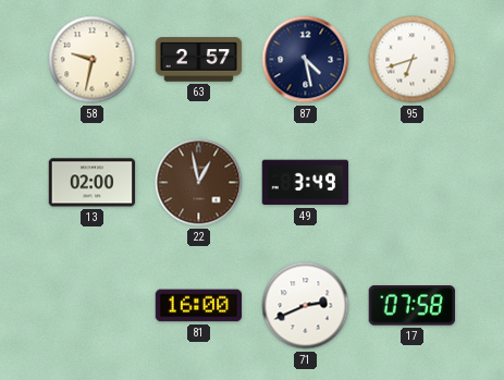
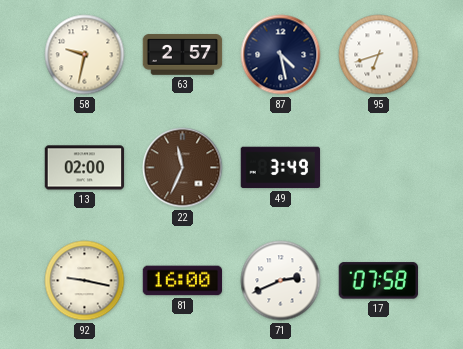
22: 12:58 -> 11:34 (183, 168)
92: none -> 9:17 (85, 281)
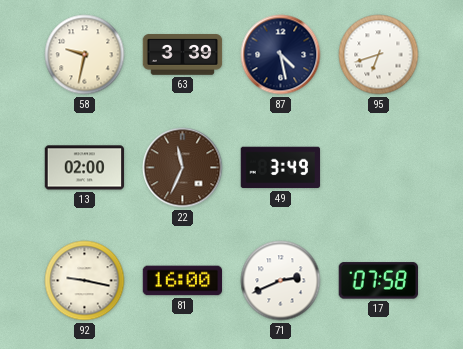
63: 2:57 -> 3:39 (183, 55)
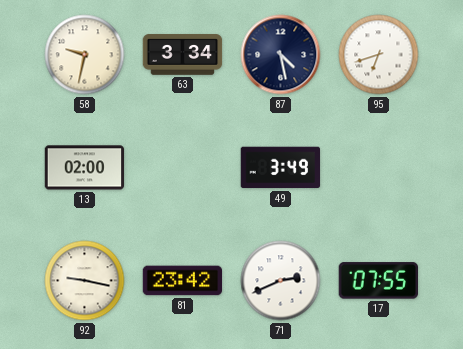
63: 3:39 -> 3:34 (183, 55)
22: 11:34 -> none (183, 168)
81: 16:00 -> 23:42 (183, 281)
17: 07:58 -> 07:55 (378, 281)
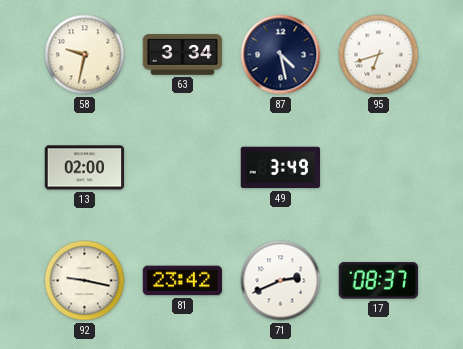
17: 07:55 -> 08:37 (378, 281)
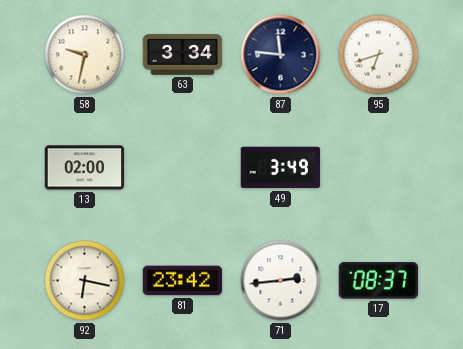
87: 4:28 -> 11:46 (281, 55)
92: 9:17 -> 6:17 (85, 281)
71: 2:41 -> 2:44 (281, 281)
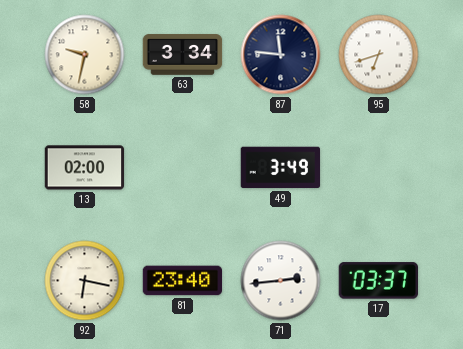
81: 23:42 -> 23:40 (183, 281)
17: 08:37 -> 03:37 (378, 281)
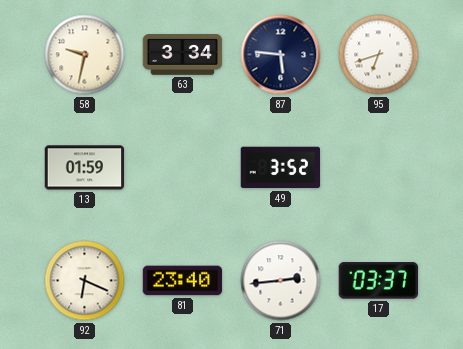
87: 11:46 -> 5:46 (281, 55)
13: 02:00 -> 01:59 (85, 168)
49: 3:49 -> 3:52 (281, 168)
92: 6:17 -> 6:19 (85, 281)
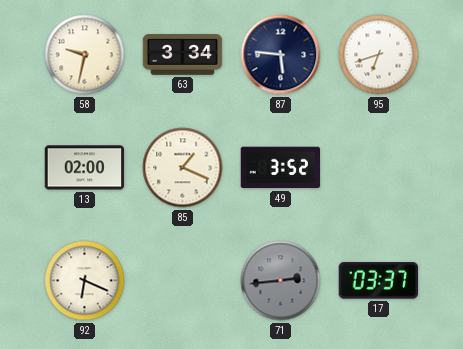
13: 01:59 -> 02:00 (85, 168)
85: none -> 1:19 (183, 168)
81: 23:40 -> none (183, 281)
71 dial: white -> grey (281, 281)
